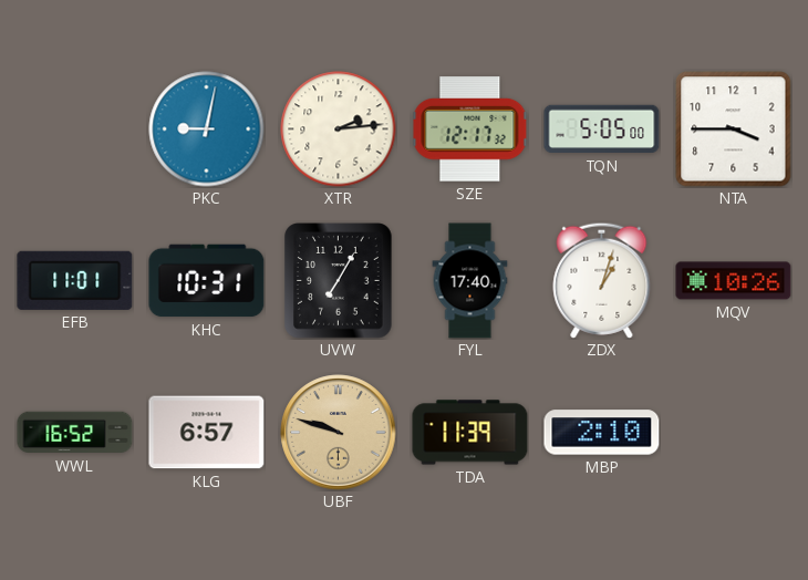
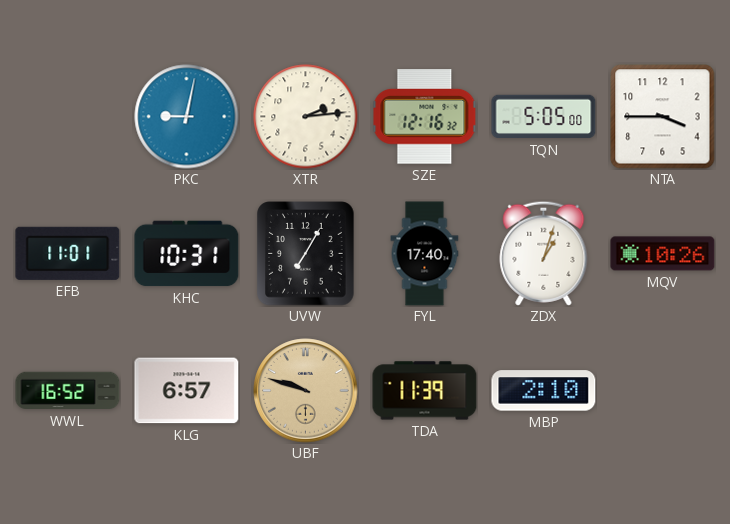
SZE: 12:17 -> 12:16 (425, 117)
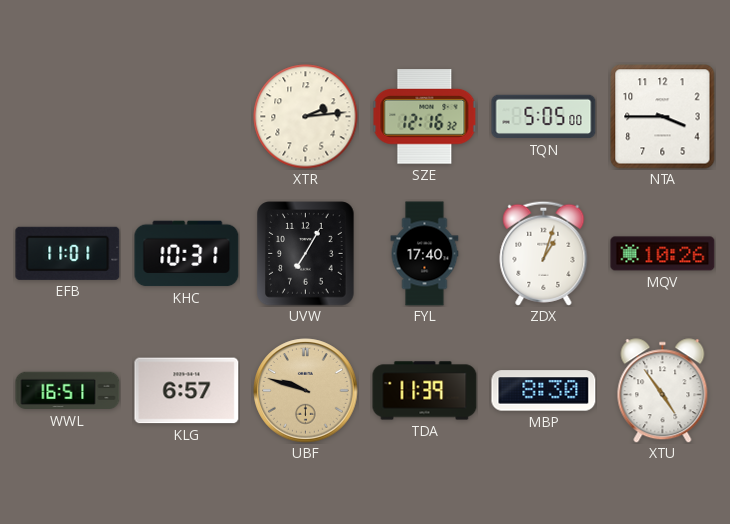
PKC: 9:02 -> none (187, 117)
WWL: 16:52 -> 16:51 (68, 391)
MBP: 2:10 -> 8:30 (544, 391)
XTU: none -> 4:54 (663, 391)
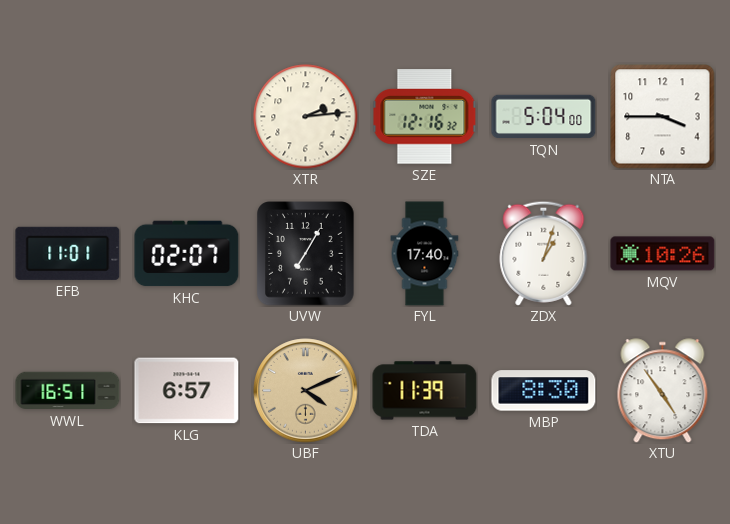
TQN: 5:05 -> 5:04 (544, 117)
KHC: 10:31 -> 02:07 (187, 254)
UBF: 9:48 -> 4:11 (306, 391)
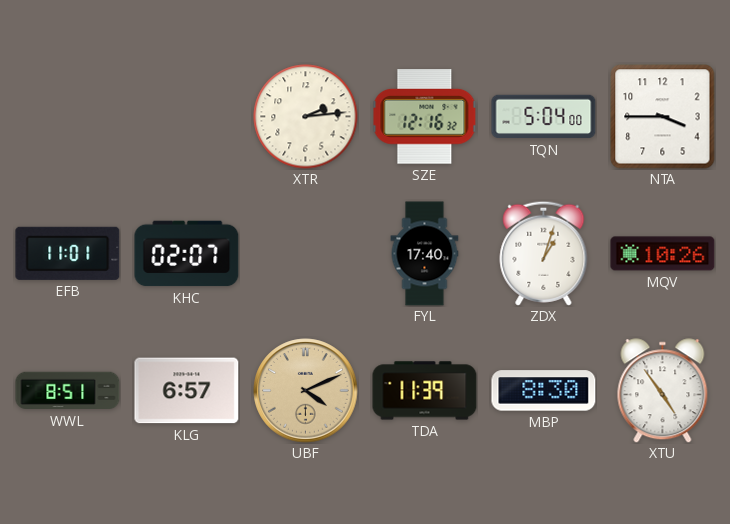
UVW: 7:05 -> none (306, 254)
WWL: 16:51 -> 8:51 (68, 391)
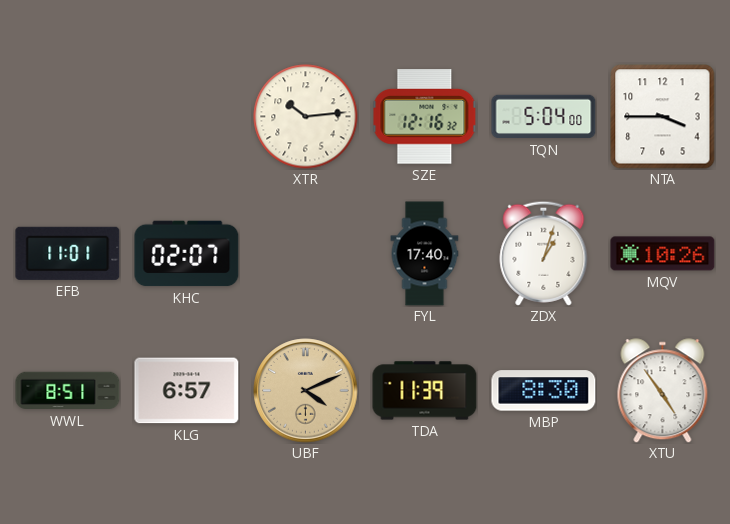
XTR: 2:14 -> 10:14 (306, 117)
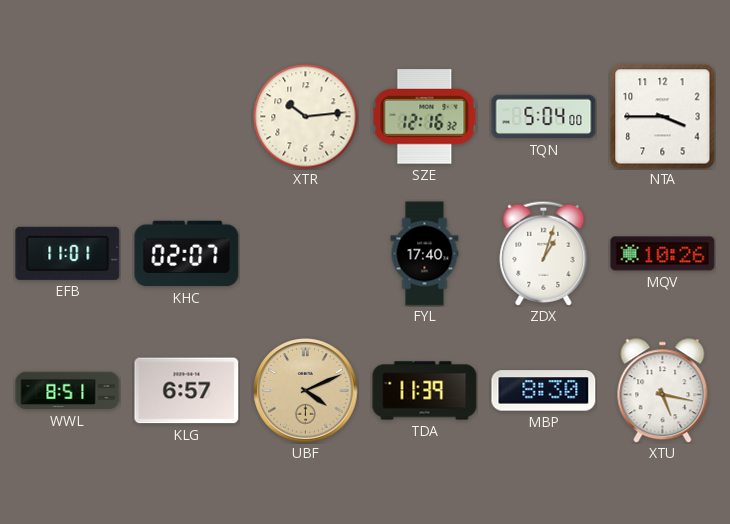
XTU: 4:54 -> 5:17 (663, 391)
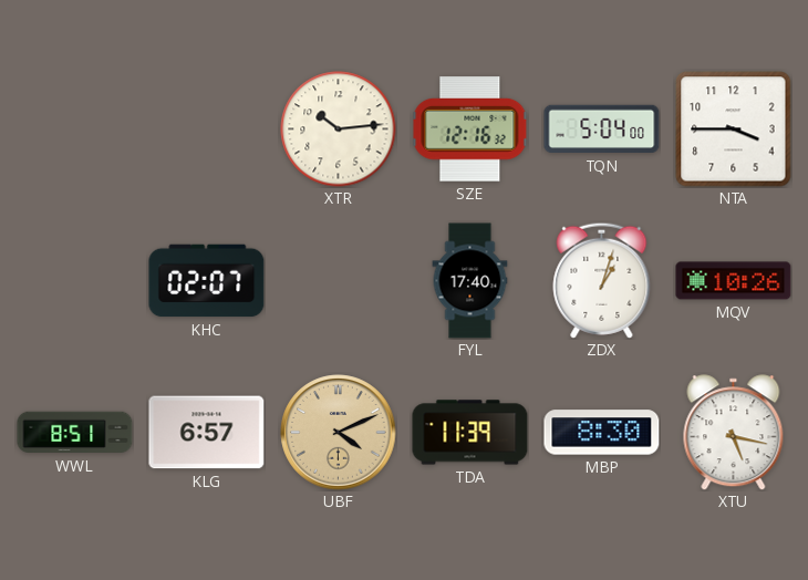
EFB: 11:01 -> none (68, 253)
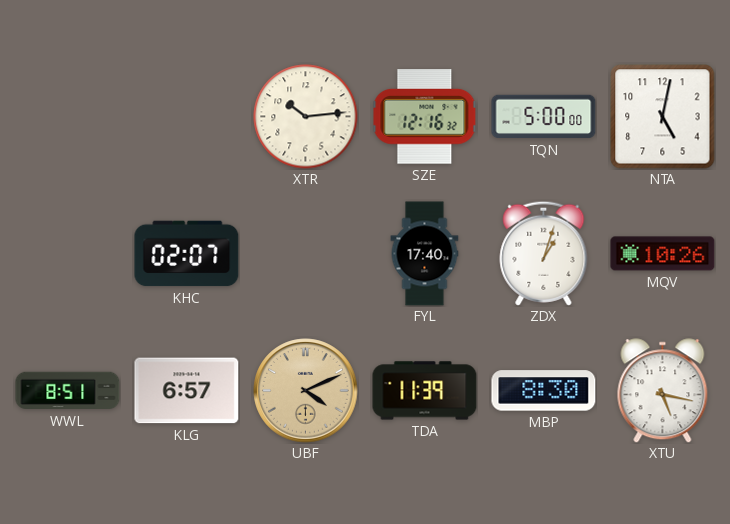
TQN: 5:04 -> 5:00 (544, 117)
NTA: 3:45 -> 5:02 (663, 117)
